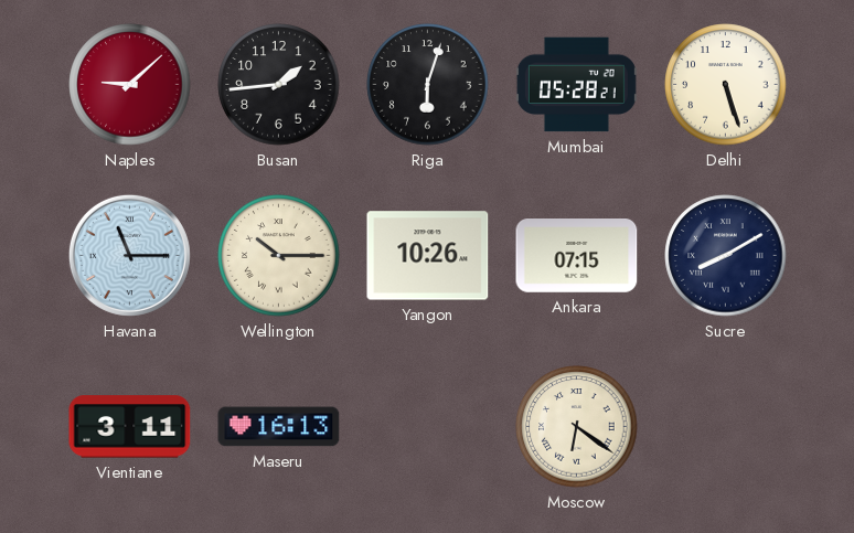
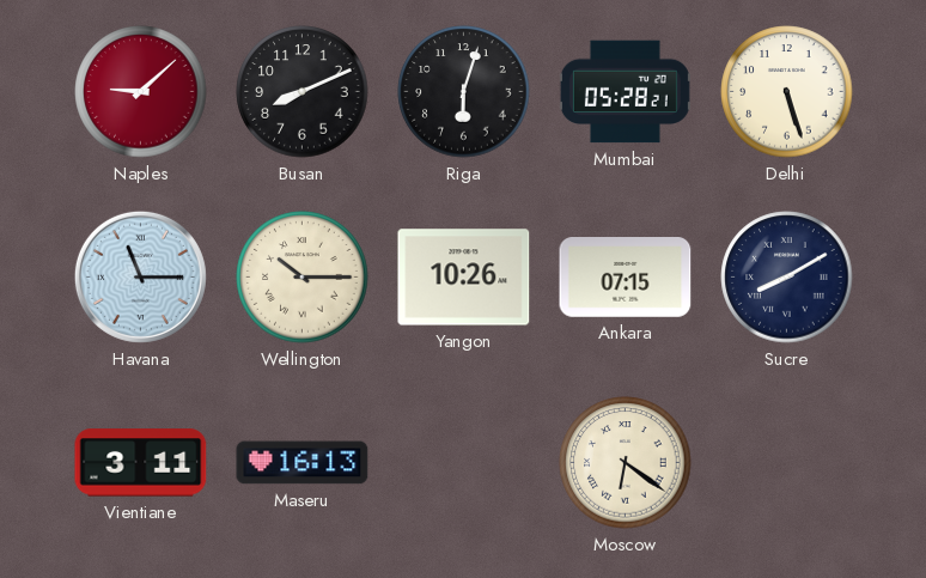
Busan: 1:44 -> 8:11 (303, 92)
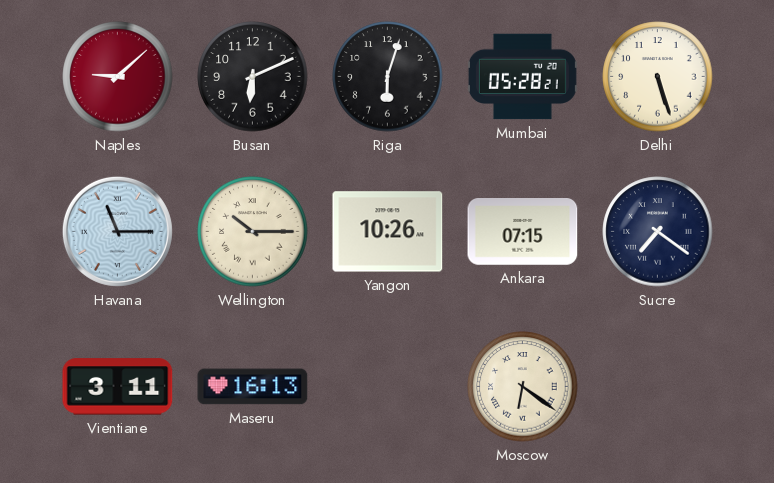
Busan: 8:11 -> 6:11 (253, 77)
Sucre: 8:10 -> 7:21 (658, 232)
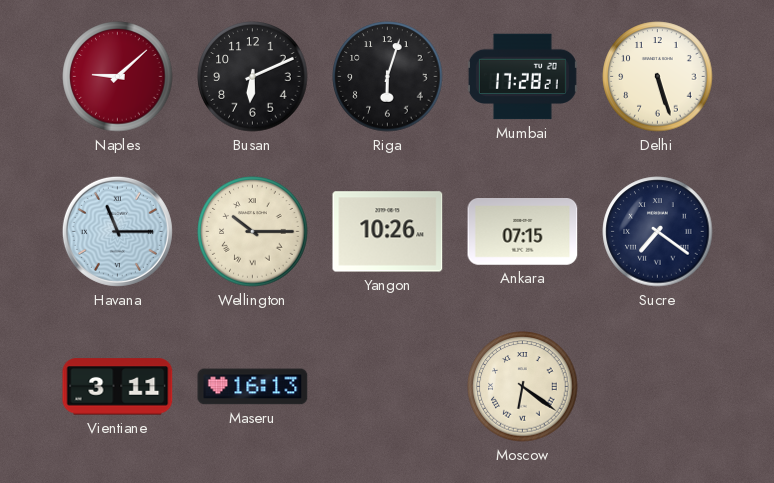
Mumbai: 05:28 -> 17:28 (522, 77)
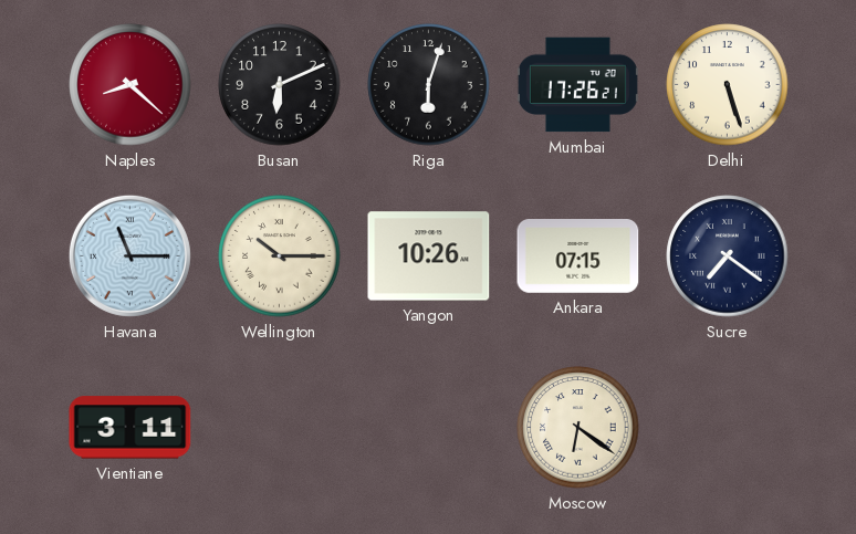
Naples: 9:08 -> 8:22 (131, 85)
Mumbai: 17:28 -> 17:26 (577, 85)
Maseru: 16:13 -> none (253, 387)
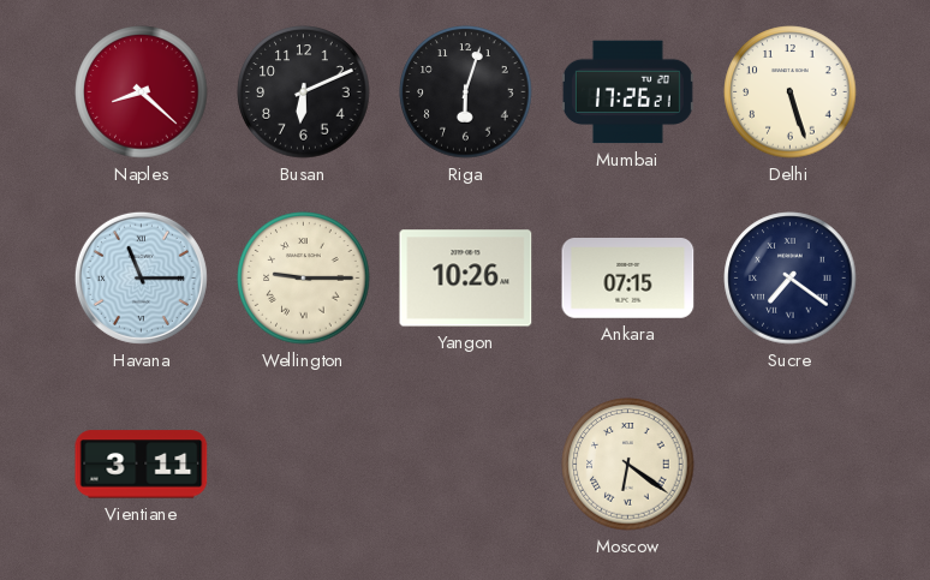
Wellington: 10:15 -> 9:15 (304, 279)
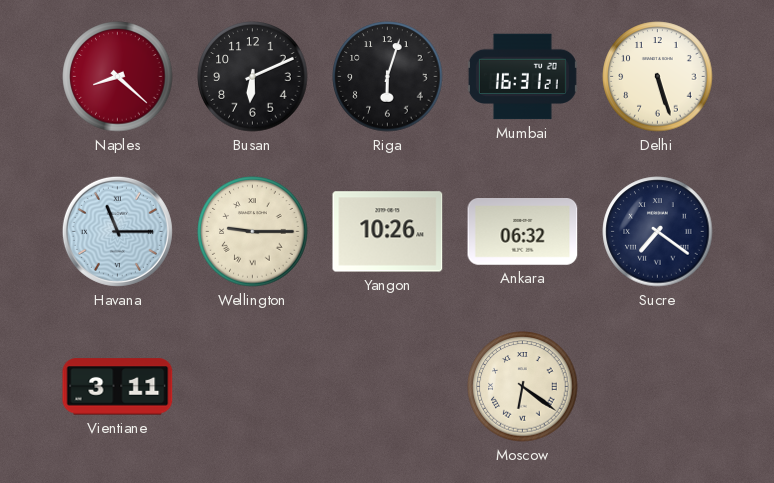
Mumbai: 17:26 -> 16:31 (522, 77)
Ankara: 07:15 -> 06:32 (523, 232)
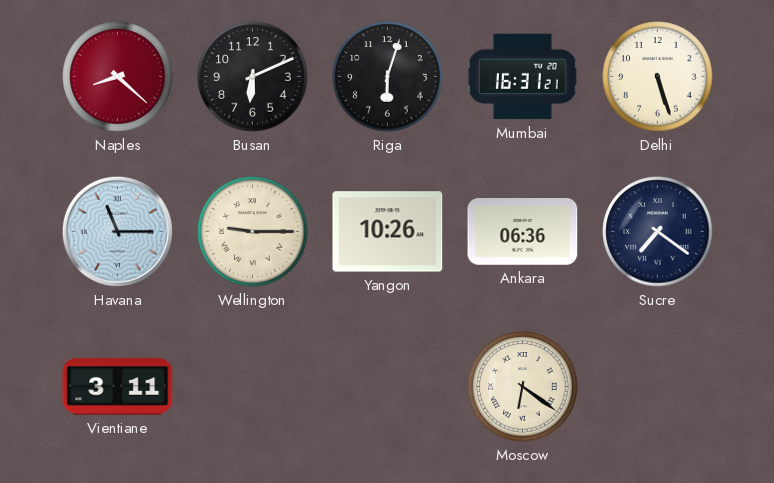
Ankara: 06:32 -> 06:36 (523, 232)
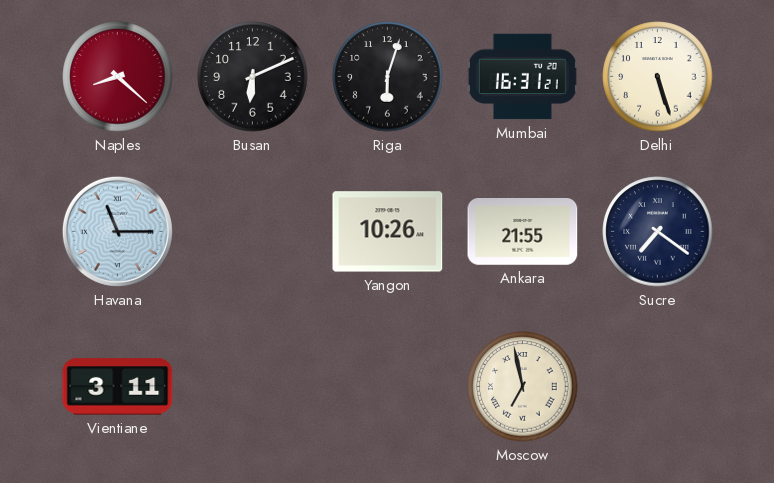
Wellington: 9:15 -> none (253, 232)
Ankara: 06:36 -> 21:55 (523, 232)
Moscow: 6:21 -> 6:58 (523, 387)
